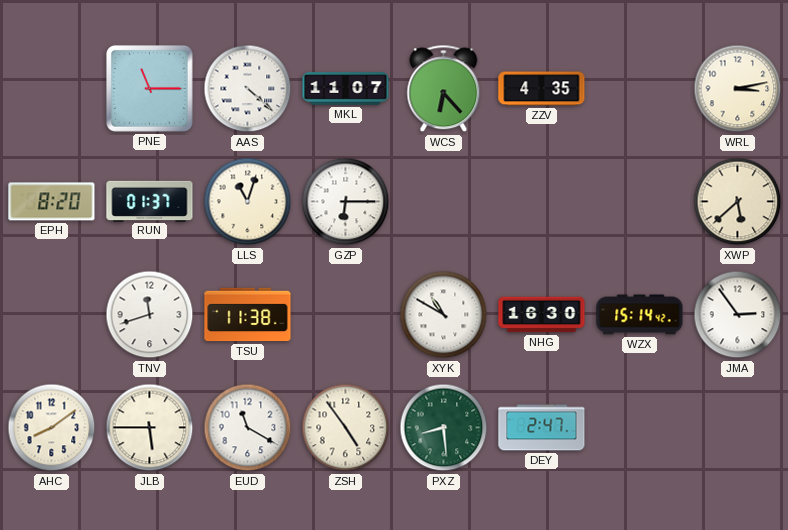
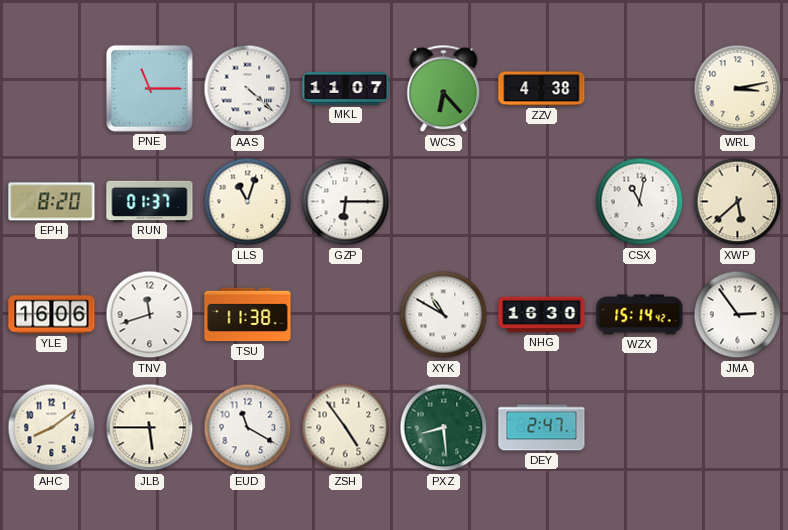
ZZV: 4:35 -> 4:38 (542, 89)
CSX: none -> 11:02 (640, 202)
YLE: none -> 16:06 (52, 315)
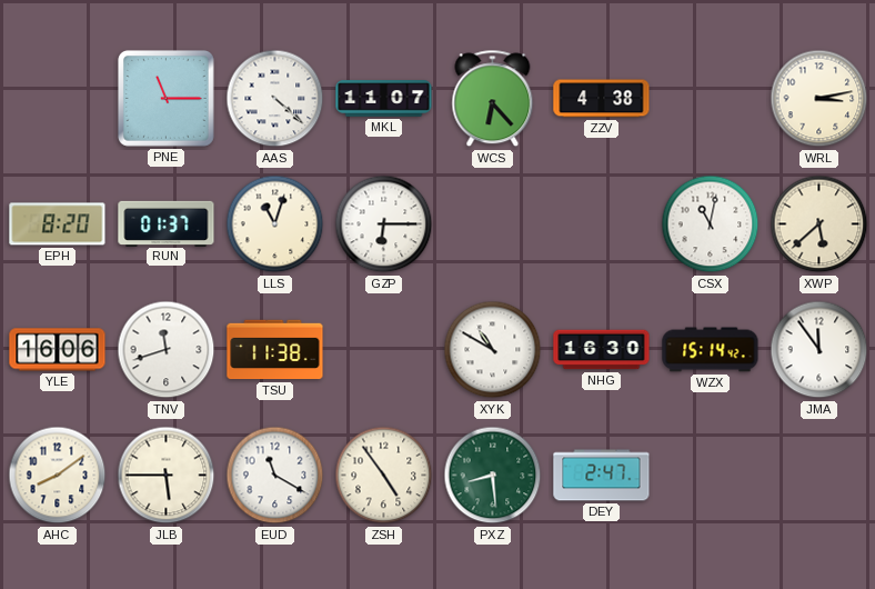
JMA: 2:54 -> 11:54 (819, 350)
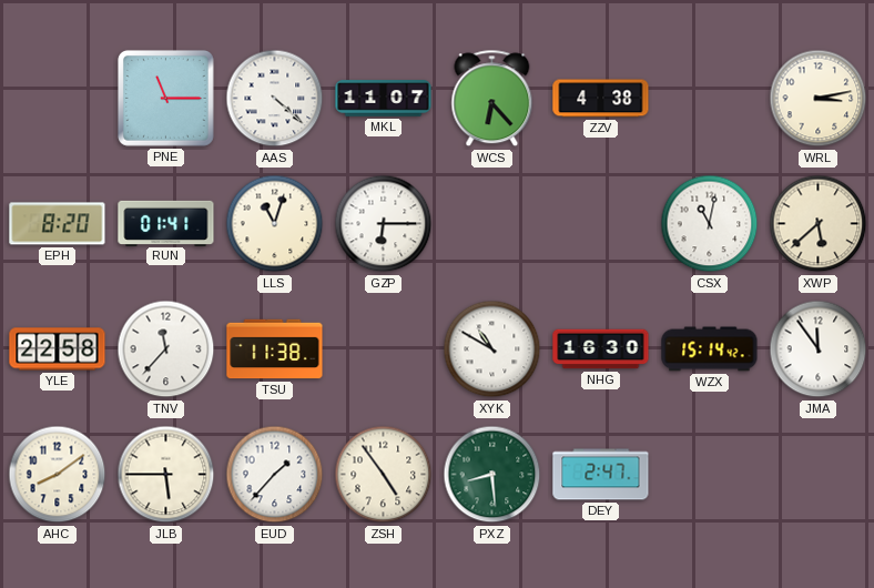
RUN: 01:37 -> 01:41 (166, 223)
YLE: 16:06 -> 22:58 (58, 349)
TNV: 11:42 -> 11:37 (166, 349)
EUD: 11:20 -> 1:37 (275, 475)
